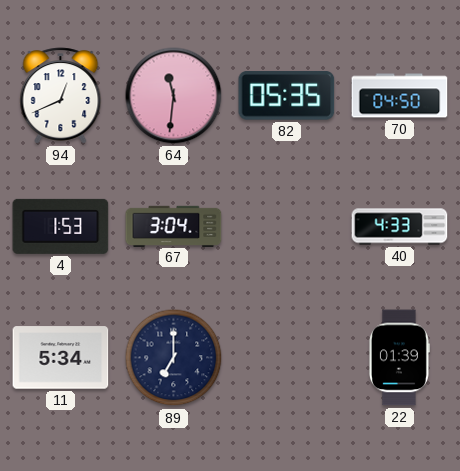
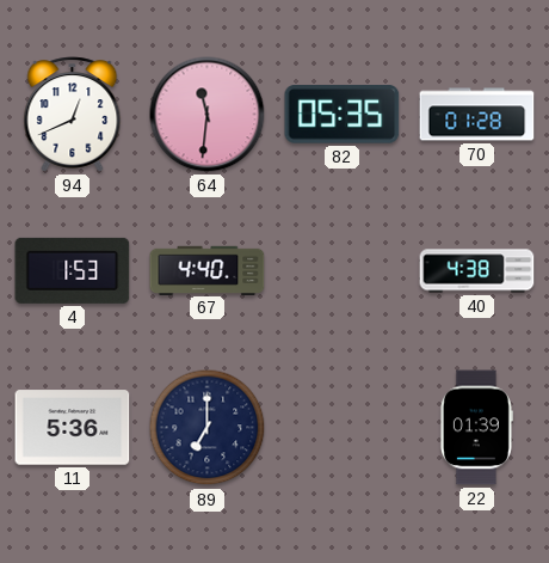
70: 04:50 -> 01:28 (477, 115)
67: 3:04 -> 4:40 (208, 270)
40: 4:33 -> 4:38 (477, 271)
11: 5:34 -> 5:36 (73, 428)
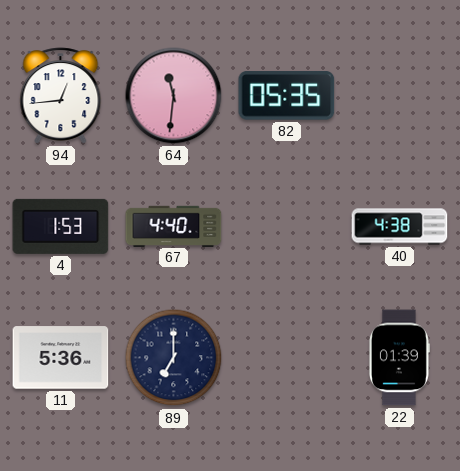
94: 12:41 -> 12:44 (61, 96)
70: 01:28 -> none (477, 115)
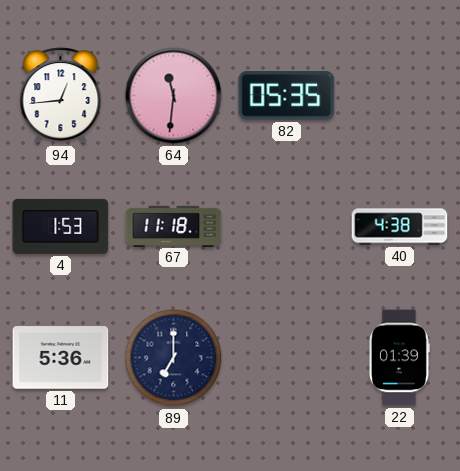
67: 4:40 -> 11:18 (174, 226)
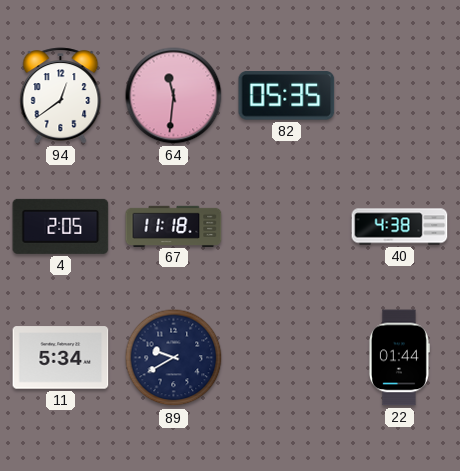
94: 12:44 -> 12:39 (61, 96)
4: 1:53 -> 2:05 (61, 226)
11: 5:36 -> 5:34 (61, 358)
89: 7:00 -> 9:40 (174, 358)
22: 01:39 -> 01:44 (399, 358)
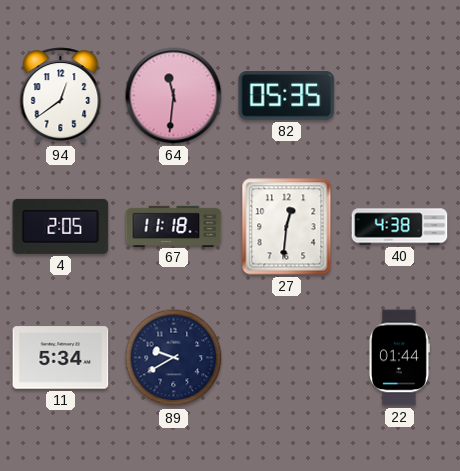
27: none -> 12:31 (287, 227)
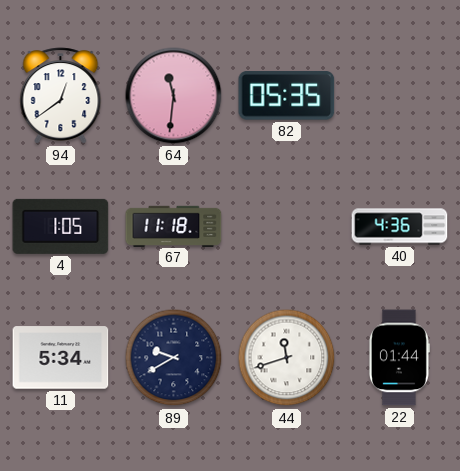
4: 2:05 -> 1:05 (61, 226)
27: 12:31 -> none (287, 227)
40: 4:38 -> 4:36 (400, 227)
44: none -> 11:42 (287, 358)
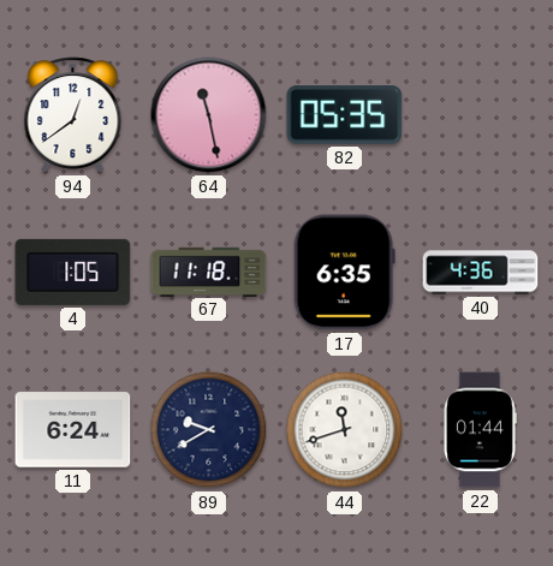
64: 11:31 -> 11:28 (209, 115)
17: none -> 6:35 (344, 273)
11: 5:34 -> 6:24 (73, 430)
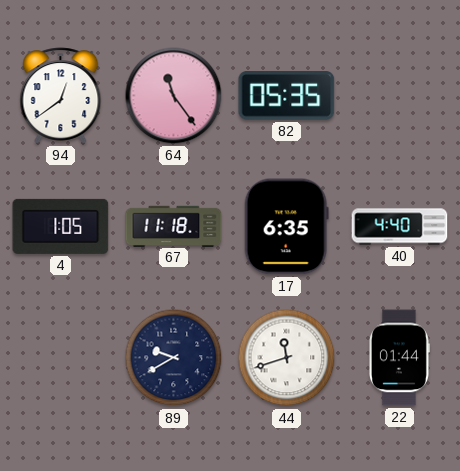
64: 11:28 -> 11:24 (174, 96)
40: 4:36 -> 4:40 (400, 227)
11: 6:24 -> none (73, 430)
